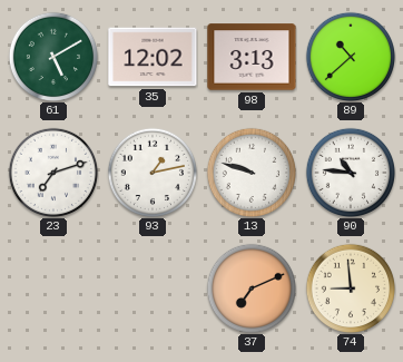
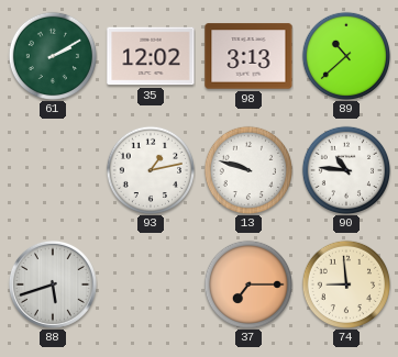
61: 5:10 -> 2:10 (52, 55)
23: 7:12 -> none (52, 172)
88: none -> 5:42 (53, 285)
37: 7:11 -> 7:15 (247, 283)
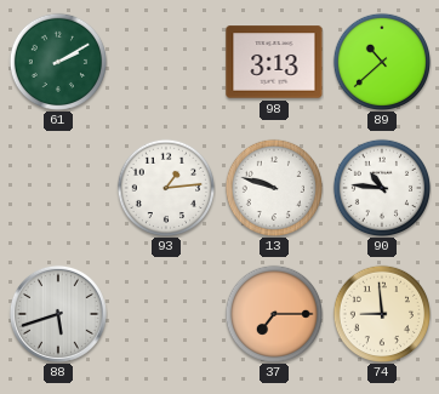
35: 12:02 -> none (151, 56)
93: 1:13 -> 1:14 (165, 187)
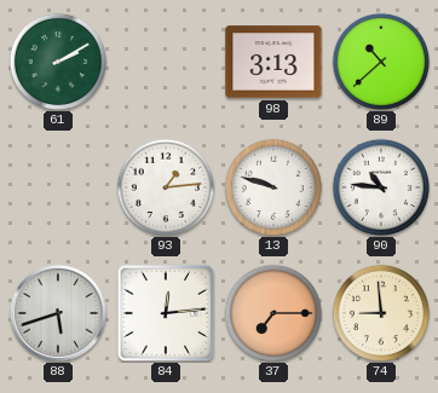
84: none -> 12:14 (166, 313)
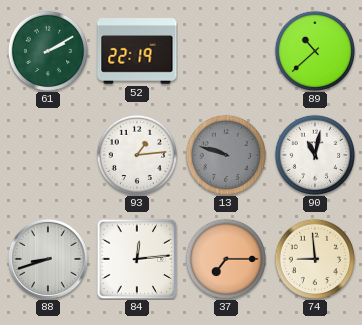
52: none -> 22:19 (137, 51)
98: 3:13 -> none (273, 62)
13 dial: white -> grey (225, 154)
90: 10:46 -> 11:02 (314, 154)
88: 5:42 -> 8:42 (48, 259)
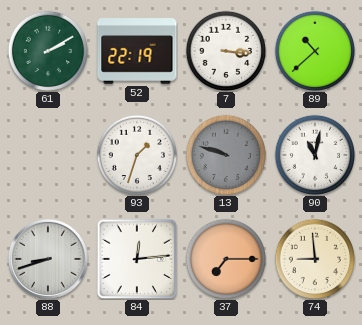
7: none -> 3:16 (225, 50)
93: 1:14 -> 1:33 (136, 154)
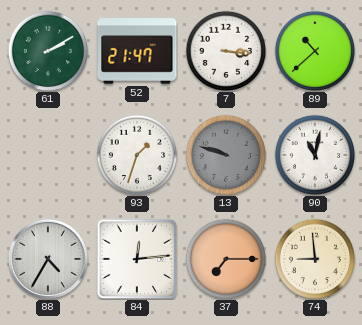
52: 22:19 -> 21:47 (137, 51)
88: 8:42 -> 4:35 (48, 259)
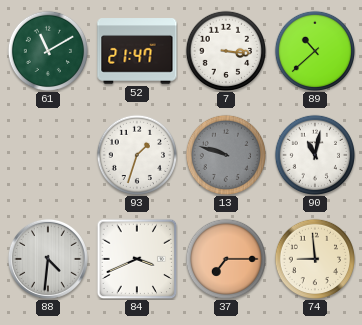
61: 2:10 -> 11:10 (47, 50)
88: 4:35 -> 4:31 (48, 259)
84: 12:14 -> 3:41 (137, 259)
